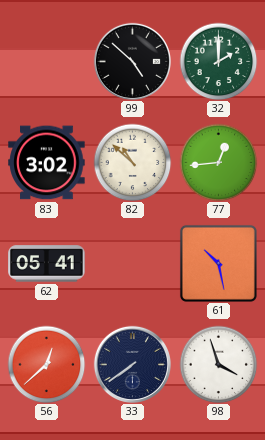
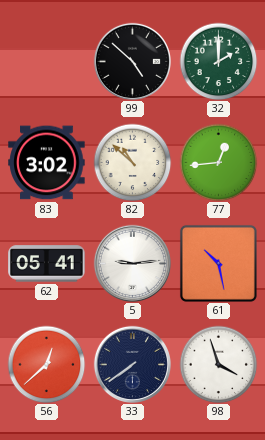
5: none -> 9:14 (132, 263)
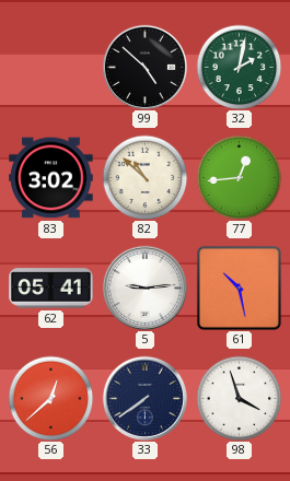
32: 2:00 -> 2:02 (239, 67)
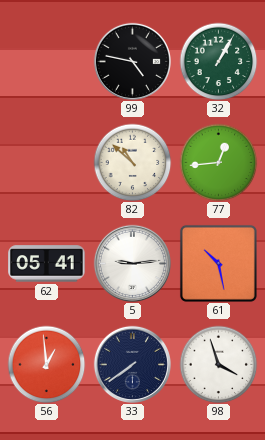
99: 4:52 -> 4:47 (132, 61)
32: 2:02 -> 1:05 (218, 61)
83: 3:02 -> none (51, 178)
56: 12:38 -> 12:59 (46, 364)
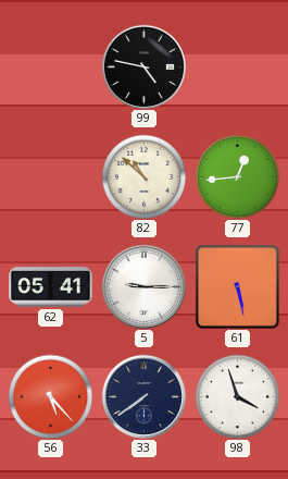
32: 1:05 -> none (218, 61)
5: 9:14 -> 9:15 (143, 286)
61: 10:28 -> 5:28 (237, 286)
56: 12:59 -> 5:23 (50, 396)
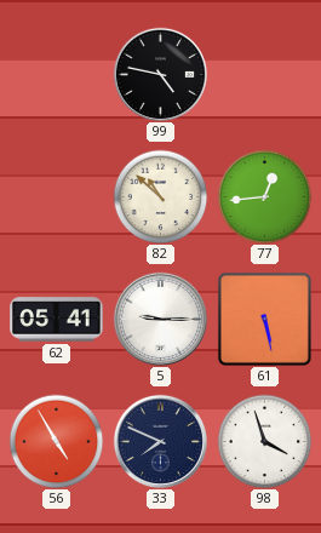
56: 5:23 -> 4:55 (56, 441)
33: 7:39 -> 7:49 (160, 441)
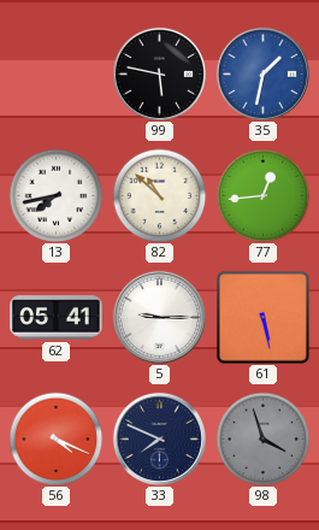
99: 4:47 -> 5:47 (159, 73)
35: none -> 1:32 (262, 73)
13: none -> 7:43 (55, 195)
56: 4:55 -> 4:19 (55, 438)
98 dial: white -> grey (262, 438)
